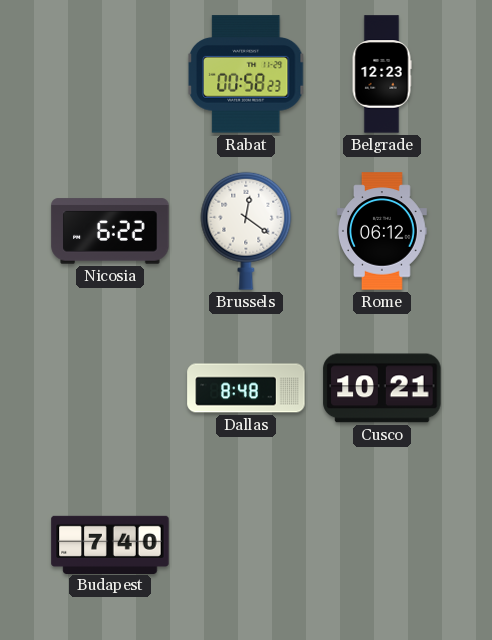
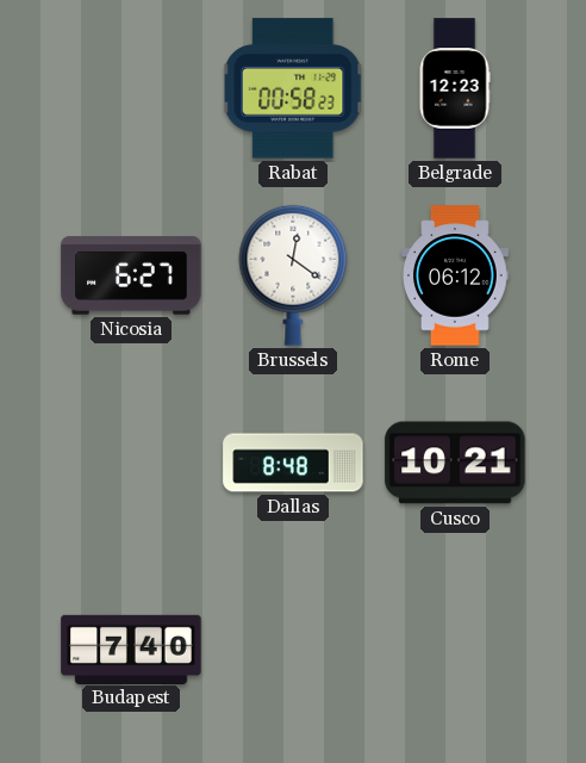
Nicosia: 6:22 -> 6:27 (131, 275)
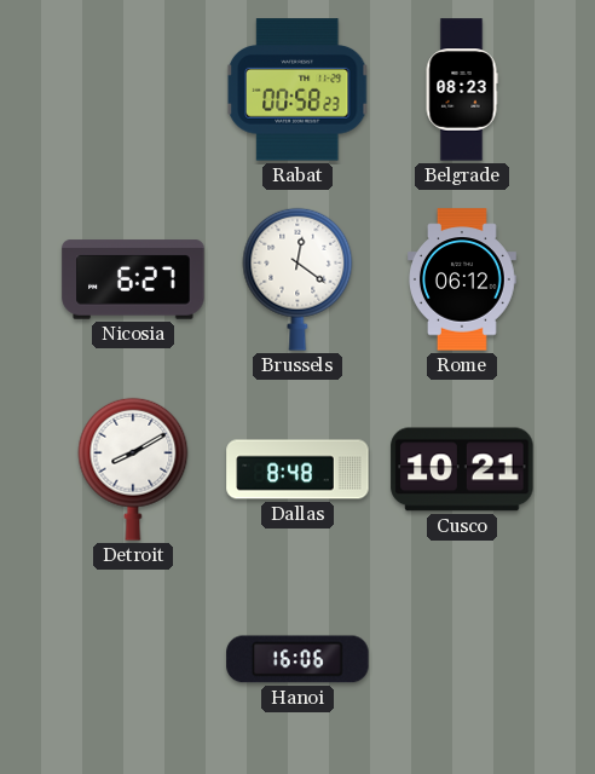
Belgrade: 12:23 -> 08:23 (462, 89)
Detroit: none -> 8:10 (133, 469)
Budapest: 7:40 -> none (131, 649)
Hanoi: none -> 16:06 (297, 659)
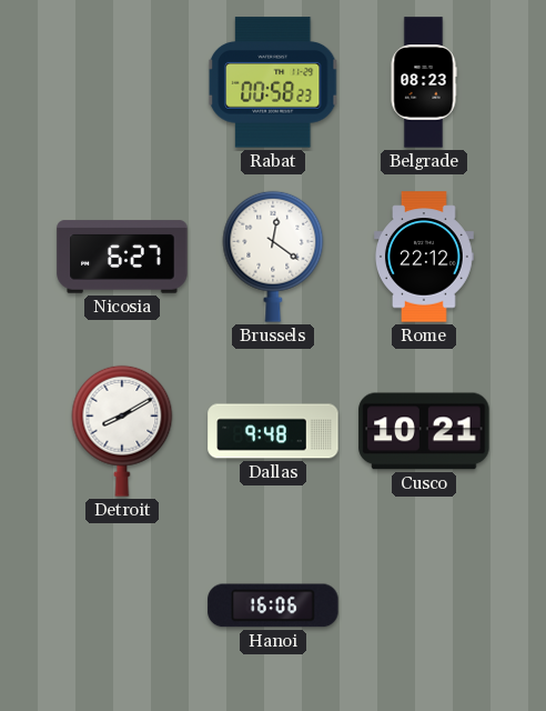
Rome: 06:12 -> 22:12 (425, 257)
Dallas: 8:48 -> 9:48 (273, 431)
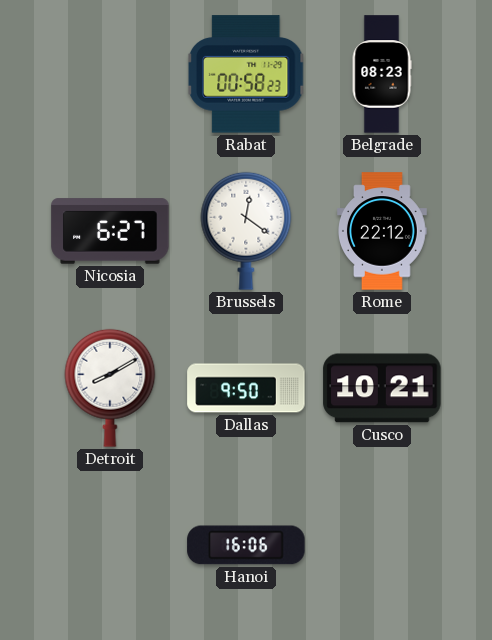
Dallas: 9:48 -> 9:50 (246, 388)
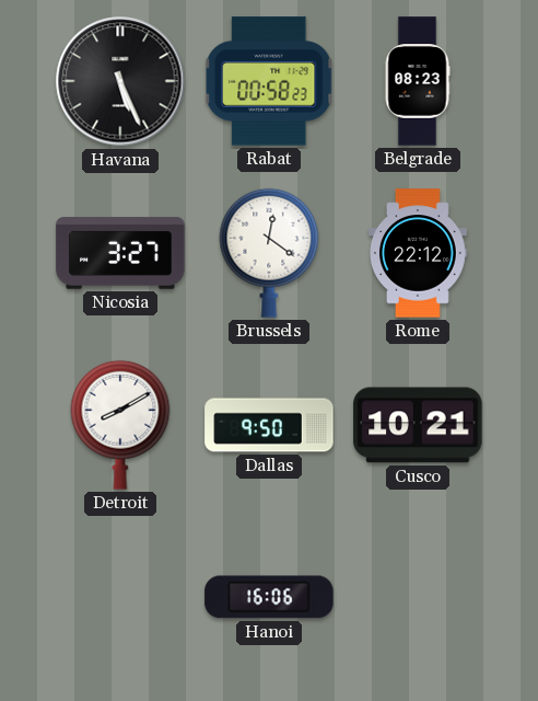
Havana: none -> 5:26 (120, 81)
Nicosia: 6:27 -> 3:27 (120, 253)
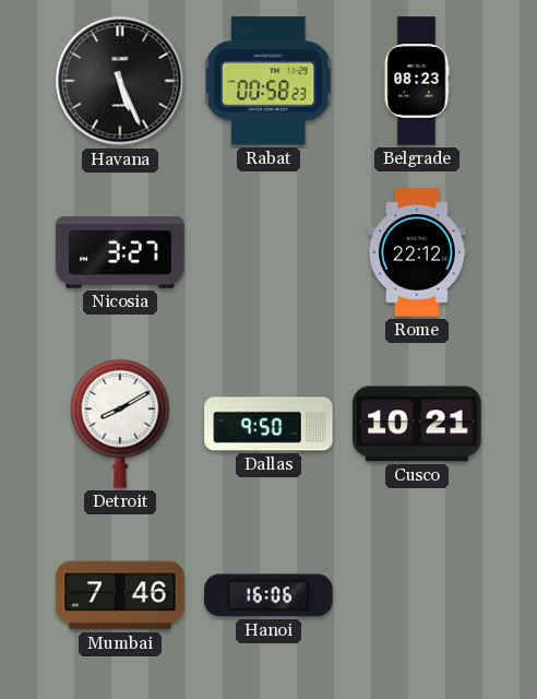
Brussels: 12:21 -> none (269, 253)
Mumbai: none -> 7:46 (120, 595)
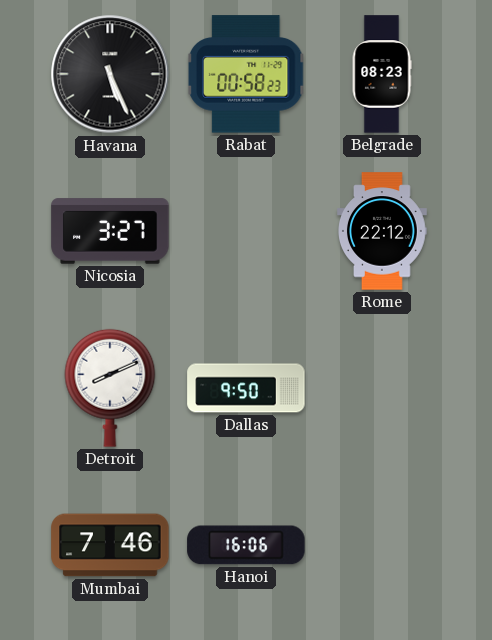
Detroit: 8:10 -> 8:11 (110, 388)
Cusco: 10:21 -> none (417, 424)
